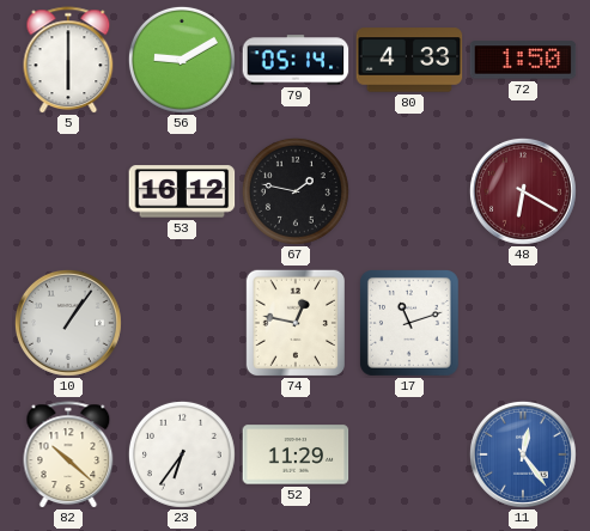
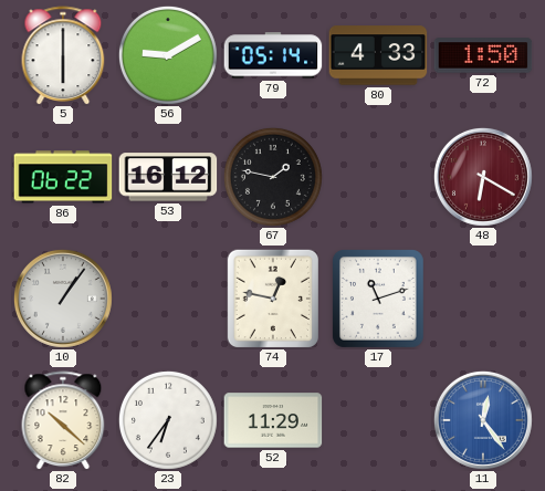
86: none -> 06:22 (63, 177)
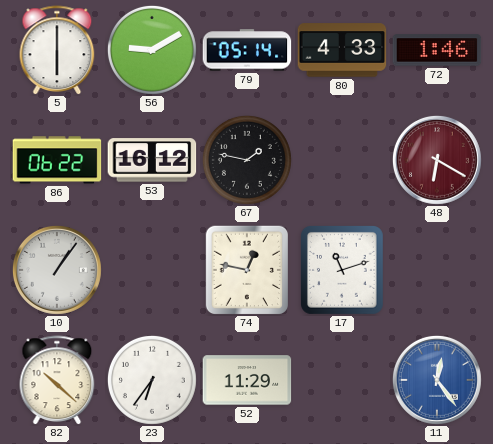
72: 1:50 -> 1:46 (437, 50)
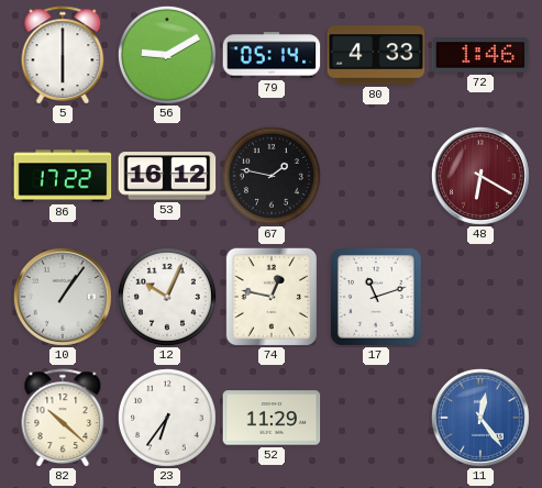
86: 06:22 -> 17:22 (63, 176)
12: none -> 10:04 (167, 297)
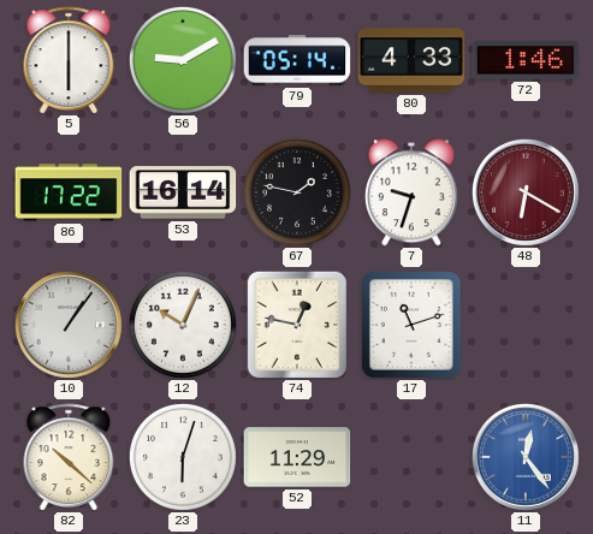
53: 16:12 -> 16:14 (183, 192)
7: none -> 9:33 (411, 192)
23: 6:36 -> 6:03 (183, 457)
